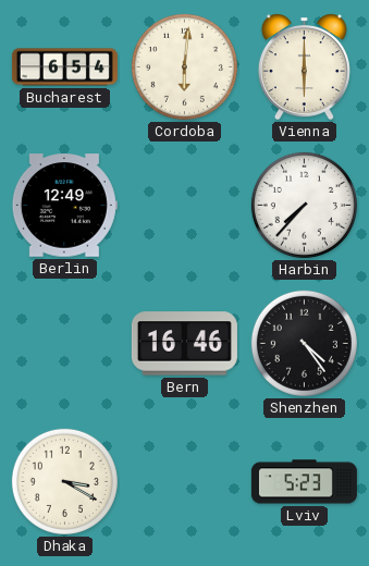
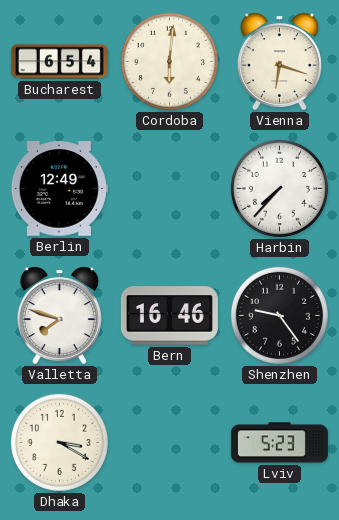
Vienna: 6:00 -> 6:18 (279, 62)
Valletta: none -> 7:48 (59, 316)
Shenzhen: 4:24 -> 9:24 (279, 315)
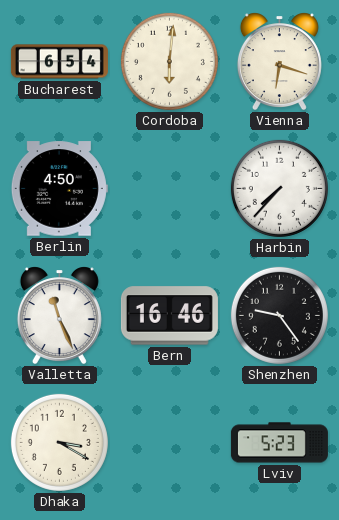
Berlin: 12:49 -> 4:50 (59, 189)
Valletta: 7:48 -> 11:26 (59, 316)
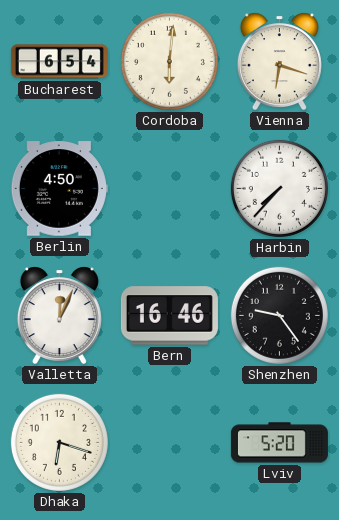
Valletta: 11:26 -> 12:04 (59, 316)
Dhaka: 3:20 -> 6:18 (59, 442)
Lviv: 5:23 -> 5:20 (279, 443)
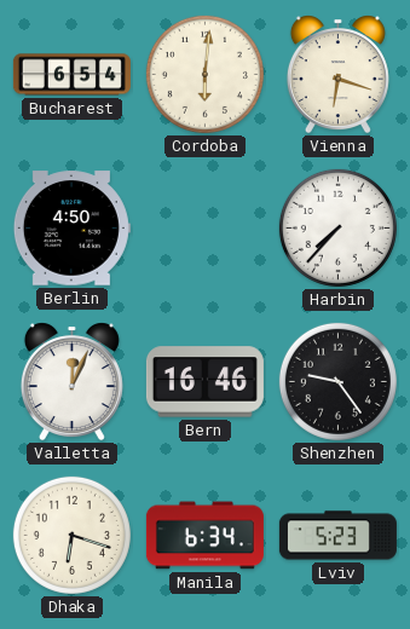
Manila: none -> 6:34 (204, 536)
Lviv: 5:20 -> 5:23 (337, 536)
